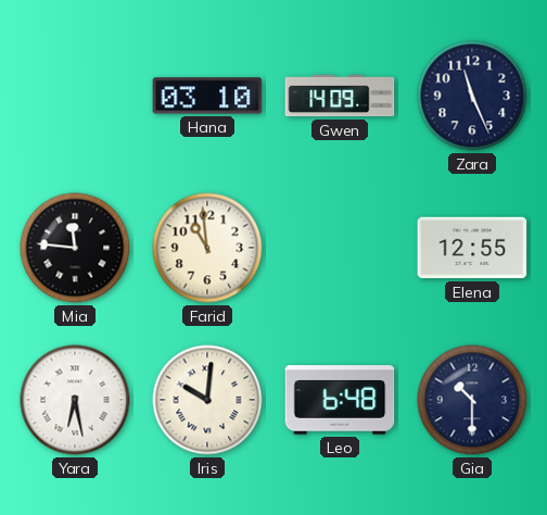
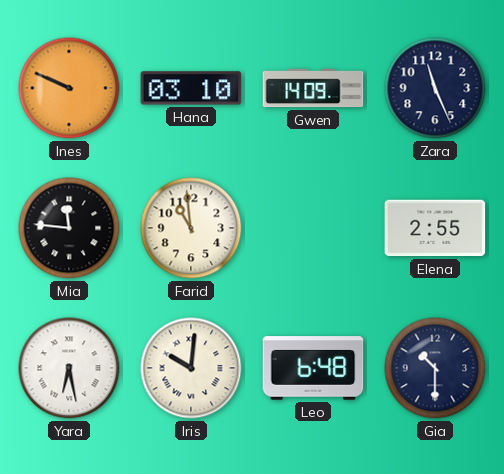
Ines: none -> 9:49 (69, 88)
Elena: 12:55 -> 2:55 (435, 228)
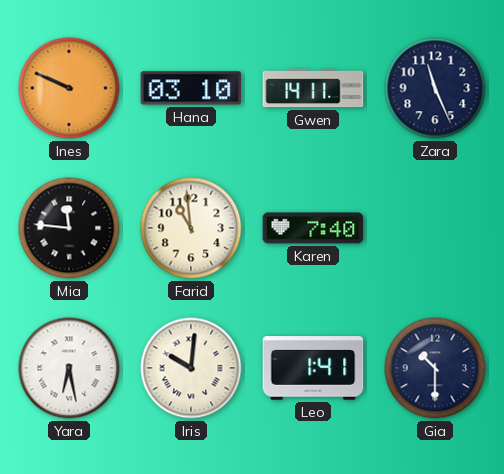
Gwen: 14:09 -> 14:11 (313, 88)
Karen: none -> 7:40 (313, 228)
Elena: 2:55 -> none (435, 228)
Leo: 6:48 -> 1:41 (313, 368)
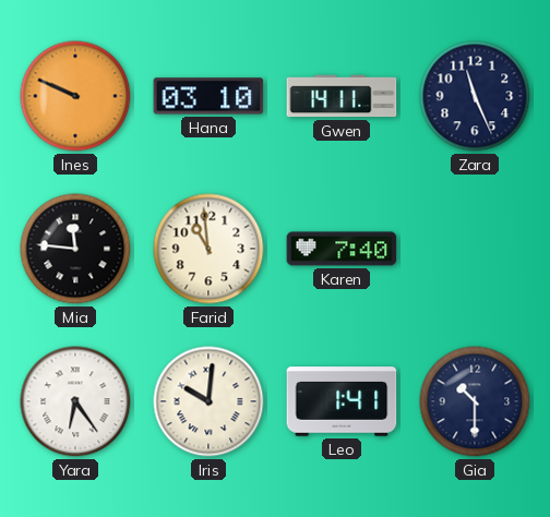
Yara: 6:28 -> 6:24 (75, 401)
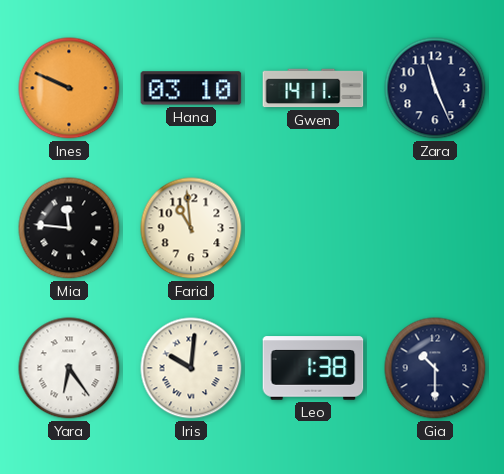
Karen: 7:40 -> none (342, 249)
Leo: 1:41 -> 1:38 (313, 368)
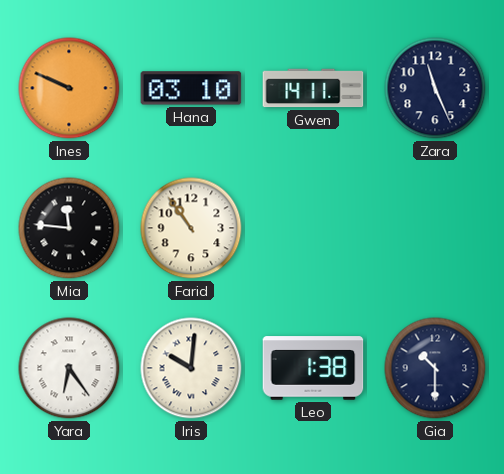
Farid: 10:59 -> 10:54 (191, 228)
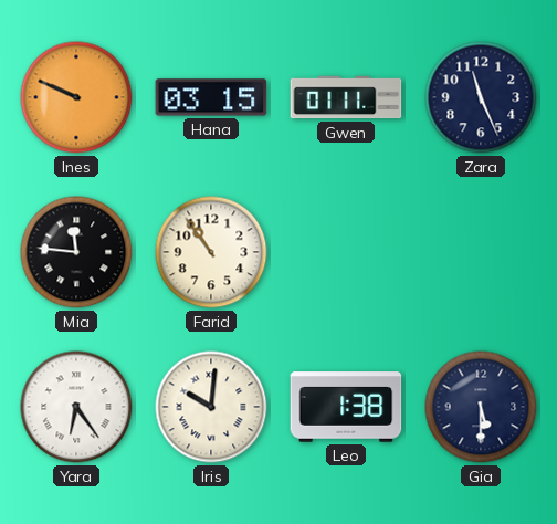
Hana: 03:10 -> 03:15 (211, 97)
Gwen: 14:11 -> 01:11 (346, 97)
Gia: 10:30 -> 5:30 (481, 407)
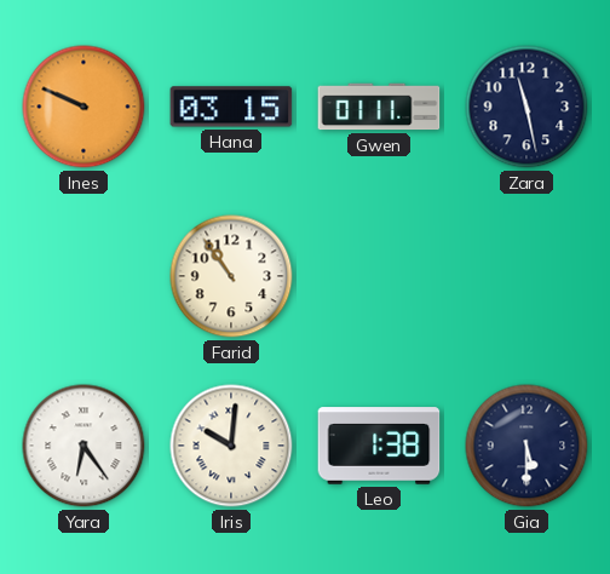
Zara: 11:26 -> 11:28 (526, 107)
Mia: 11:46 -> none (76, 252)
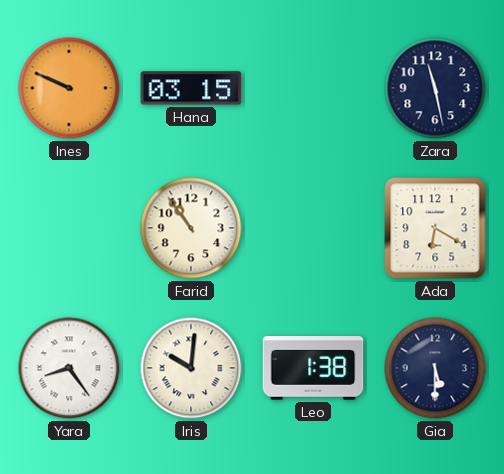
Gwen: 01:11 -> none (379, 107)
Ada: none -> 6:20 (435, 228)
Yara: 6:24 -> 8:24 (69, 368)
